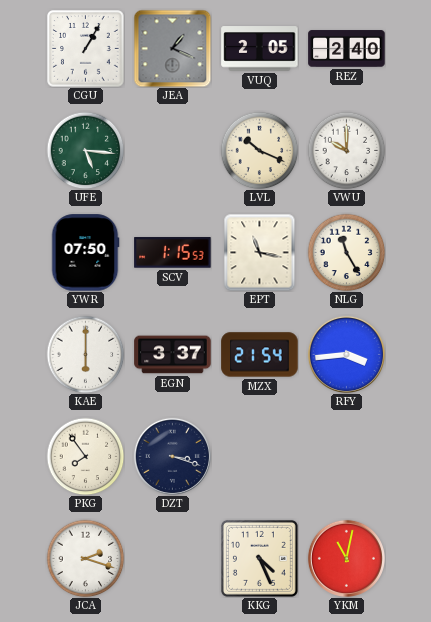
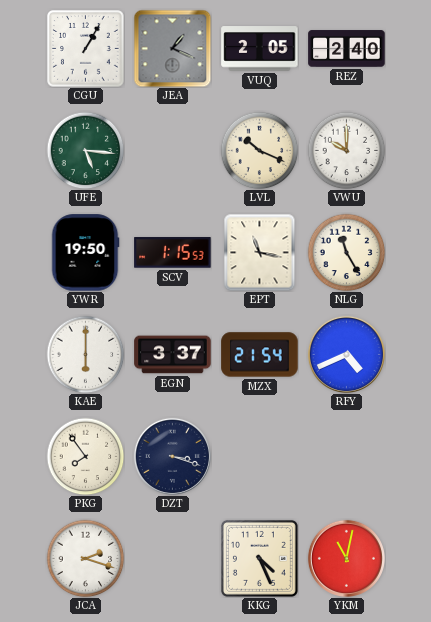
YWR: 07:50 -> 19:50 (85, 253)
RFY: 3:44 -> 4:41 (346, 354)
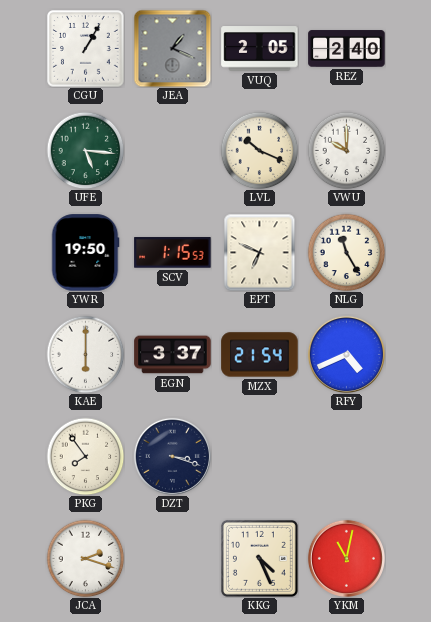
EPT: 11:17 -> 6:49 (260, 252)
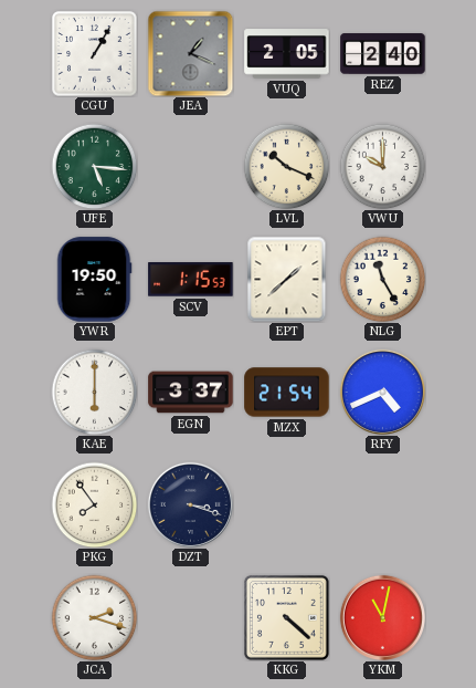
EPT: 6:49 -> 1:38 (287, 279)
KKG: 4:26 -> 4:22 (286, 617)
